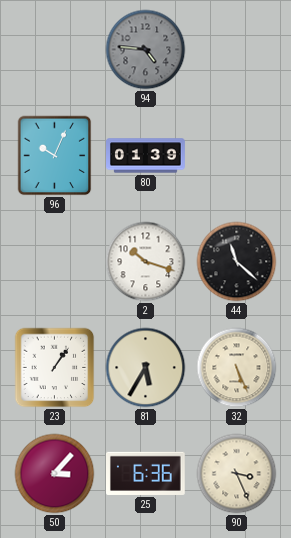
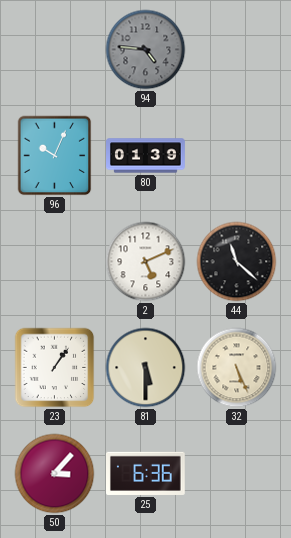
2: 10:18 -> 5:11 (146, 262)
81: 5:35 -> 5:30 (146, 368)
90: 3:26 -> none (237, 474)
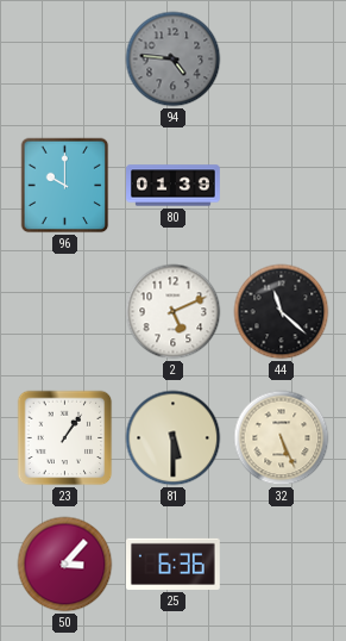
96: 10:04 -> 10:00 (65, 186)
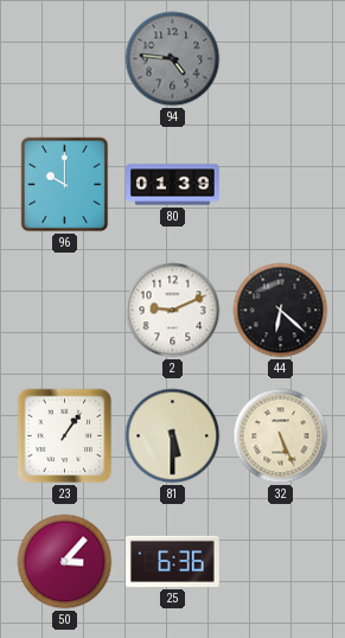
2: 5:11 -> 9:11 (173, 311)
44: 11:22 -> 6:22 (281, 311)
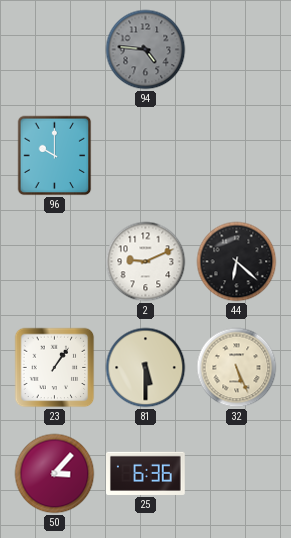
80: 01:39 -> none (173, 185)
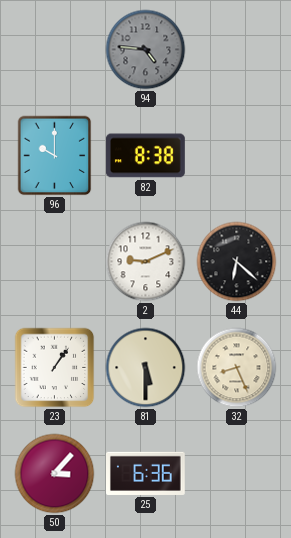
82: none -> 8:38 (145, 156)
32: 5:26 -> 8:26 (237, 368)
